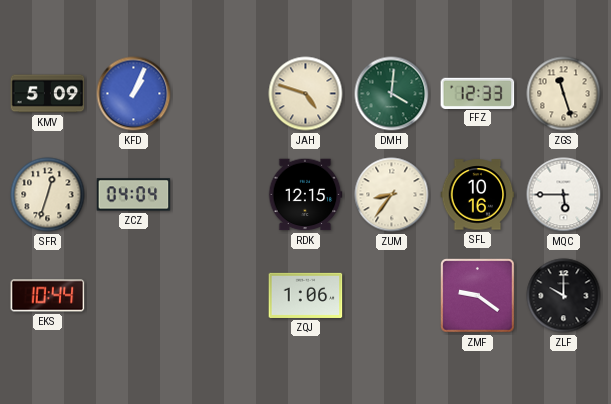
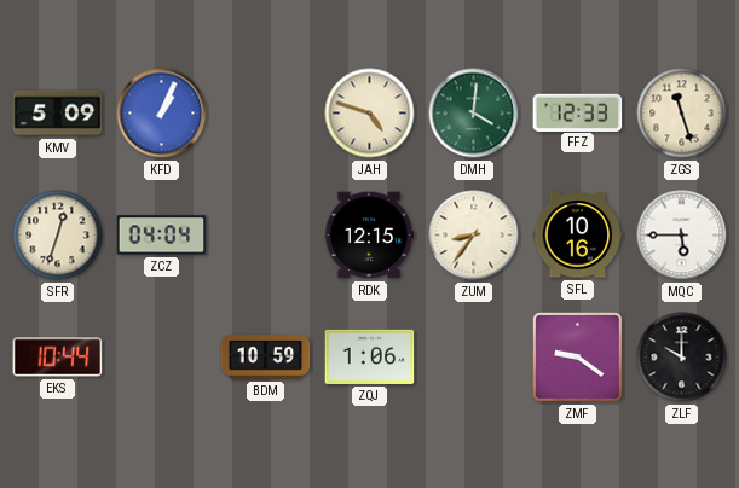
BDM: none -> 10:59 (266, 358)
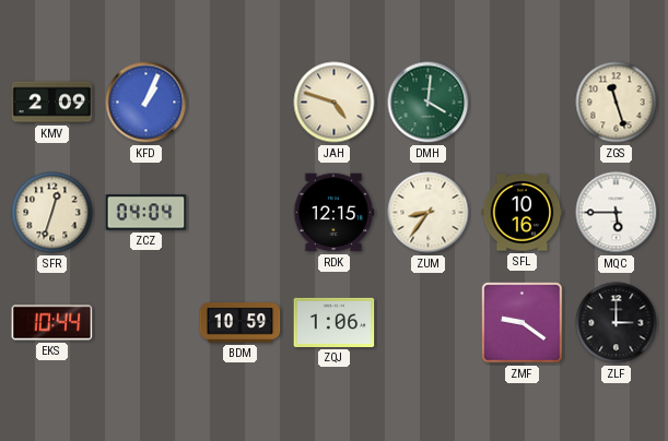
KMV: 5:09 -> 2:09 (52, 103)
FFZ: 12:33 -> none (578, 112)
ZLF: 10:00 -> 3:00 (617, 323)
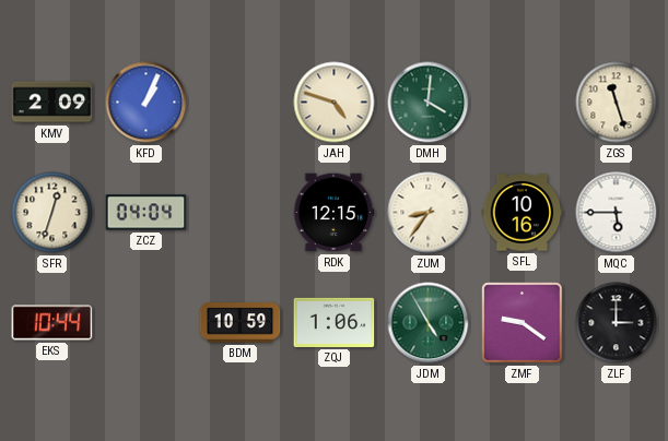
JDM: none -> 4:55 (429, 323)
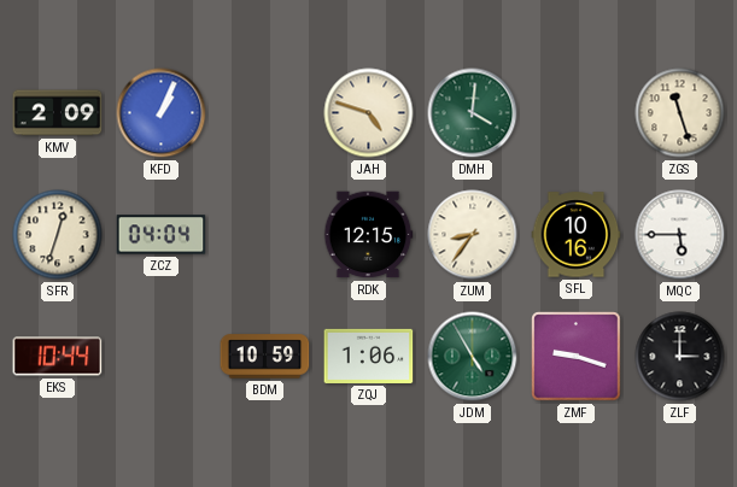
ZMF: 9:21 -> 9:18 (577, 357)
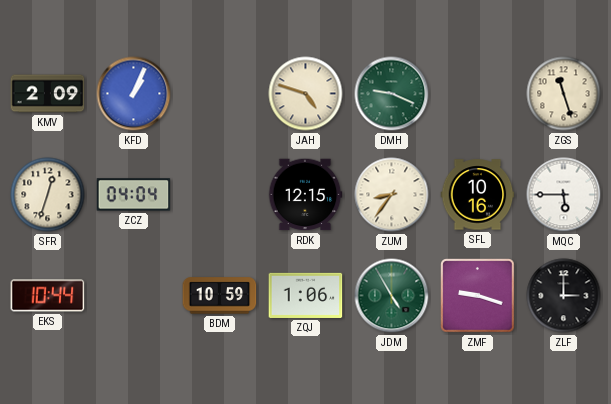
DMH: 4:01 -> 9:19 (392, 94)
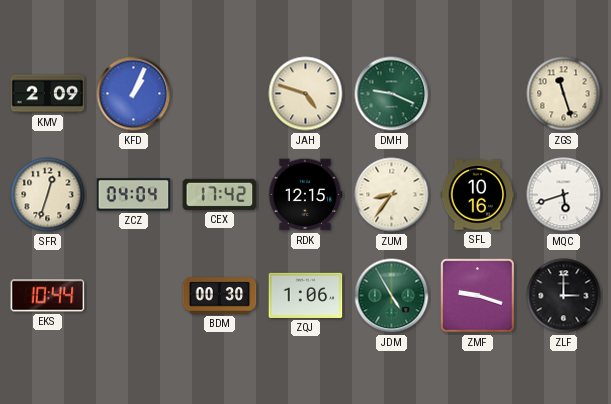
CEX: none -> 17:42 (220, 194)
MQC: 5:45 -> 5:42 (564, 195)
BDM: 10:59 -> 00:30 (220, 296)
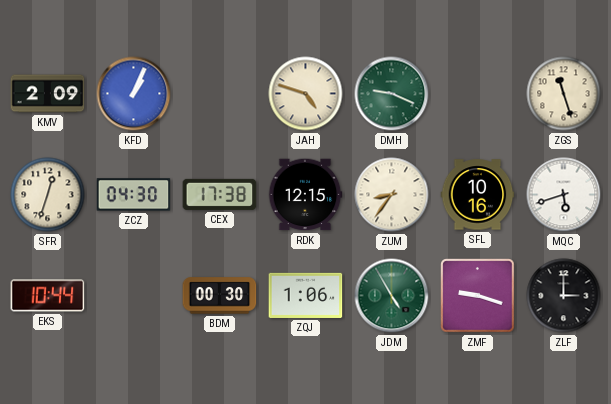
ZCZ: 04:04 -> 04:30 (134, 195)
CEX: 17:42 -> 17:38 (220, 194)
